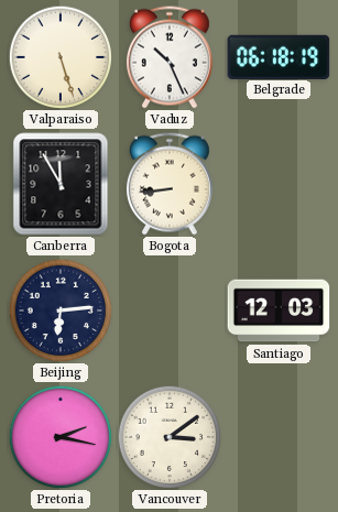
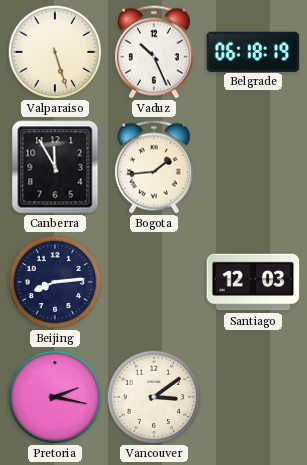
Bogota: 8:44 -> 1:44 (154, 167)
Beijing: 6:14 -> 8:14 (55, 282)
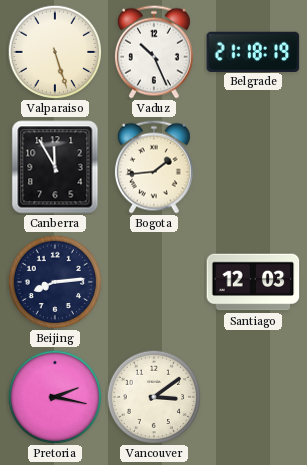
Belgrade: 06:18 -> 21:18 (253, 51)
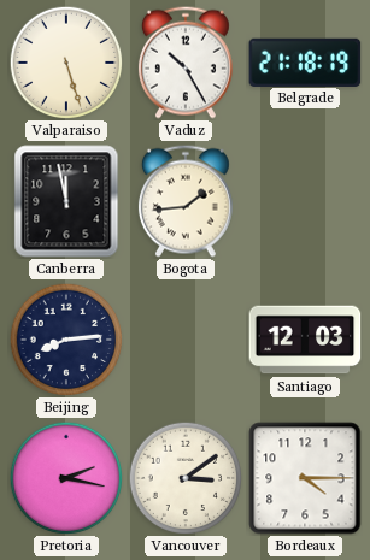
Vaduz: 10:26 -> 10:25 (186, 63)
Canberra: 11:55 -> 11:58 (66, 201)
Bordeaux: none -> 4:15 (305, 478)
